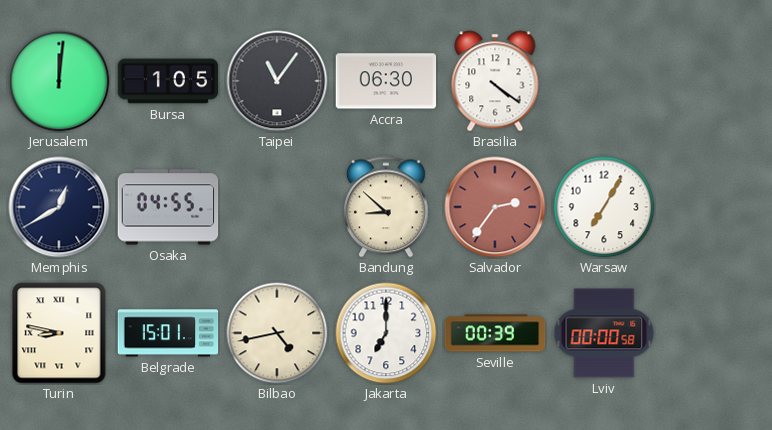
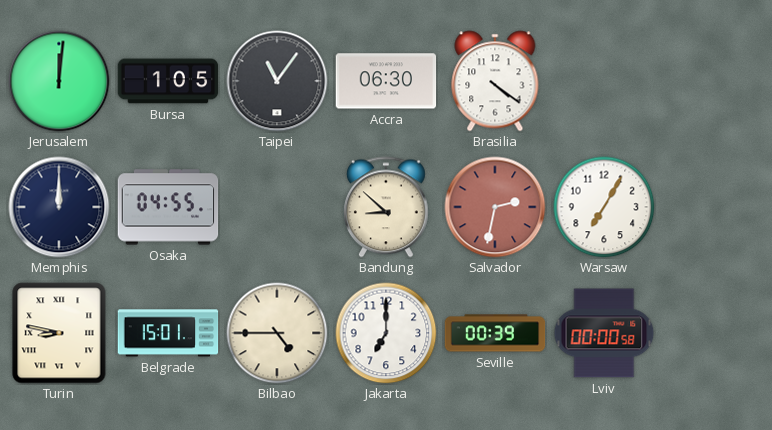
Memphis: 12:40 -> 12:00 (59, 207)
Salvador: 2:36 -> 2:32 (495, 207)
Bilbao: 4:43 -> 4:45 (277, 333)
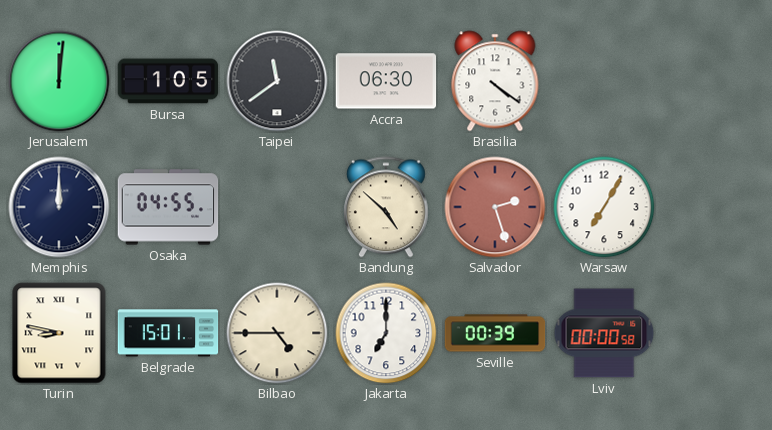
Taipei: 11:06 -> 11:39 (277, 81)
Bandung: 8:52 -> 4:52 (386, 207)
Salvador: 2:32 -> 2:27 (495, 207)
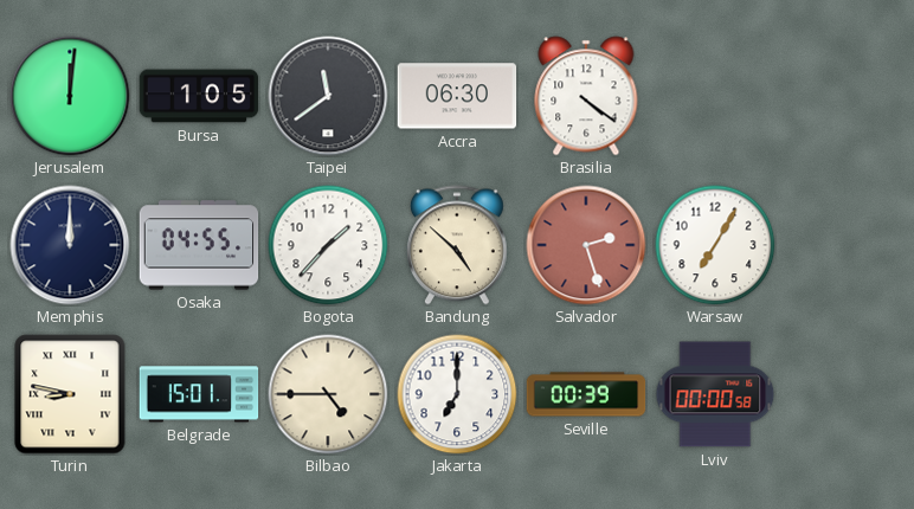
Bogota: none -> 1:37 (328, 245)
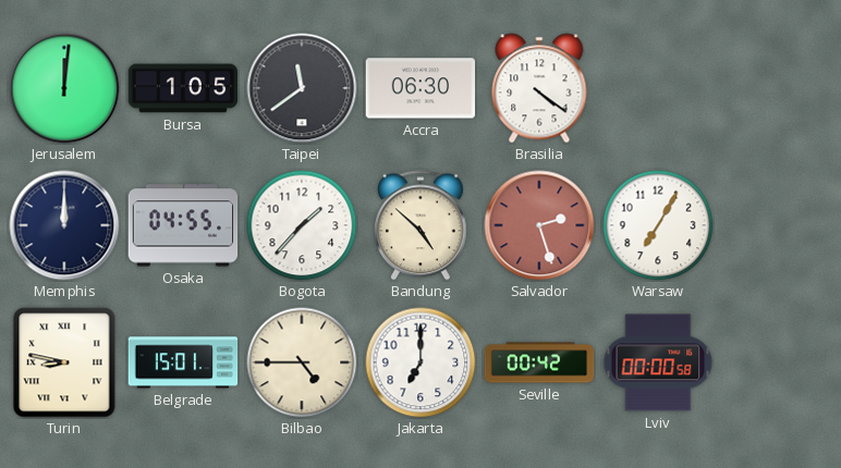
Seville: 00:39 -> 00:42 (539, 362)
